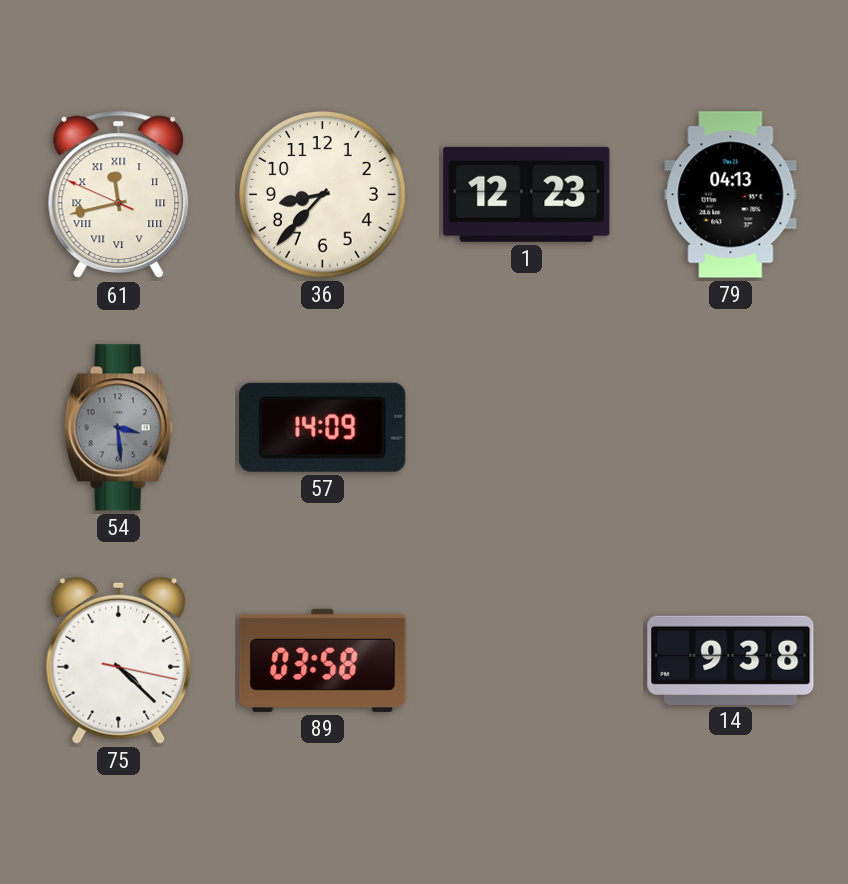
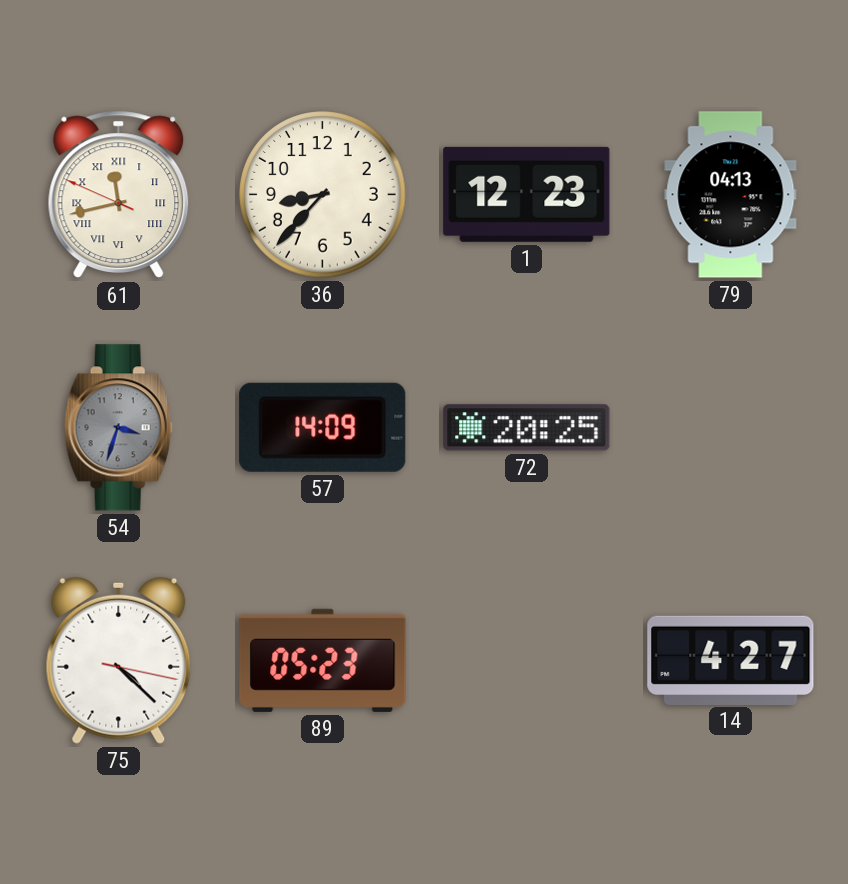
54: 3:29 -> 3:33 (118, 428)
72: none -> 20:25 (527, 428)
89: 03:58 -> 05:23 (323, 660)
14: 9:38 -> 4:27 (731, 660)
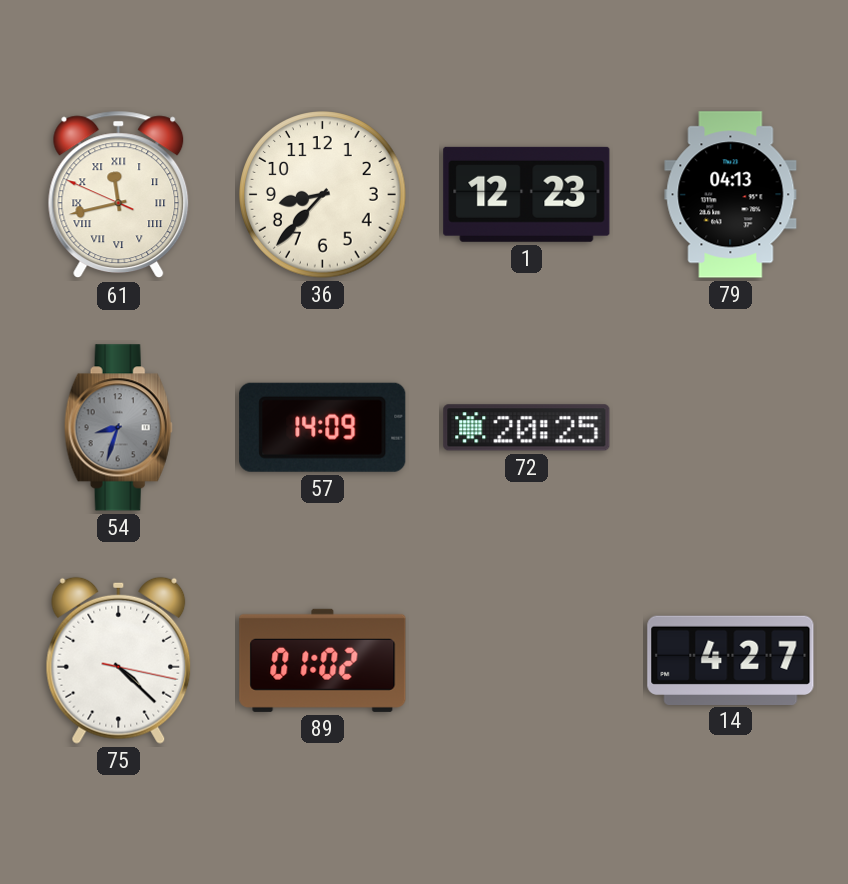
54: 3:33 -> 8:33 (118, 428)
89: 05:23 -> 01:02 (323, 660)
